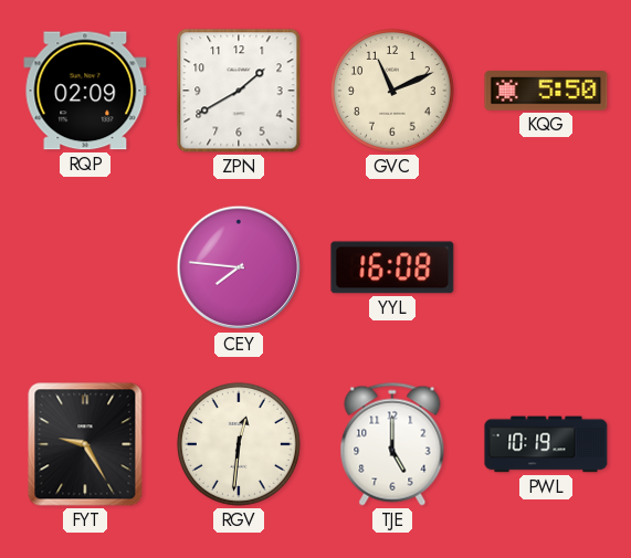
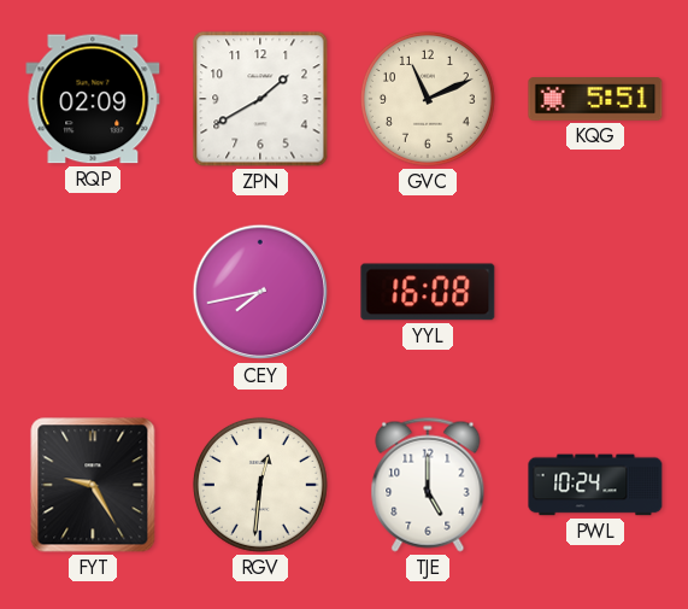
KQG: 5:50 -> 5:51 (595, 100)
CEY: 7:46 -> 7:43 (260, 292)
PWL: 10:19 -> 10:24 (595, 485)
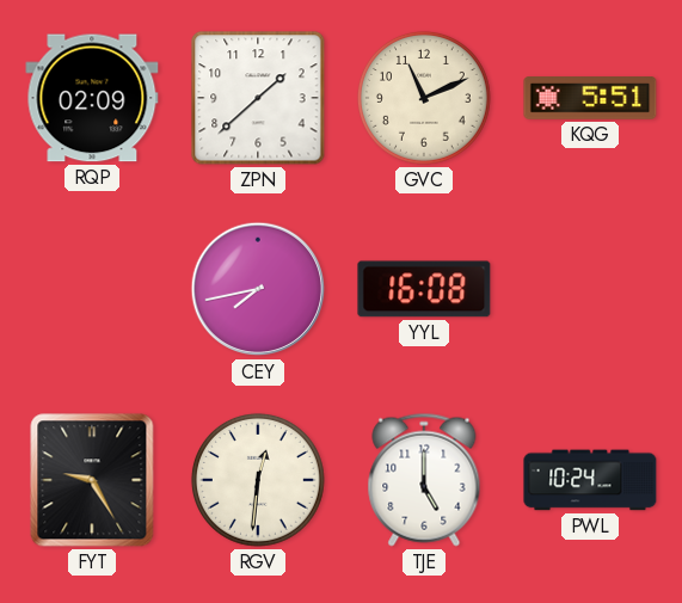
ZPN: 1:40 -> 1:38 (258, 98)
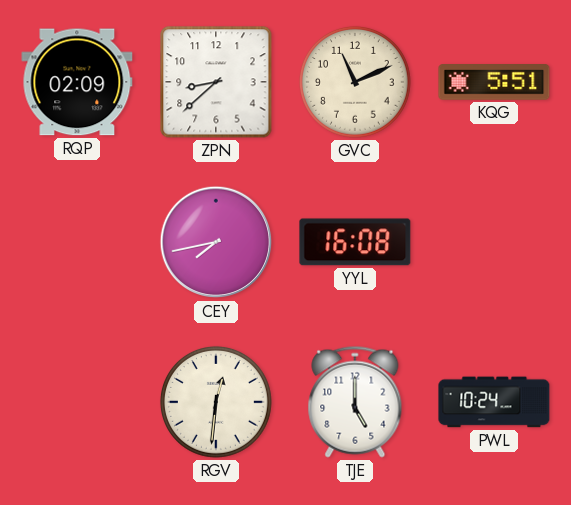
ZPN: 1:38 -> 8:38 (216, 82)
FYT: 9:25 -> none (92, 480)
